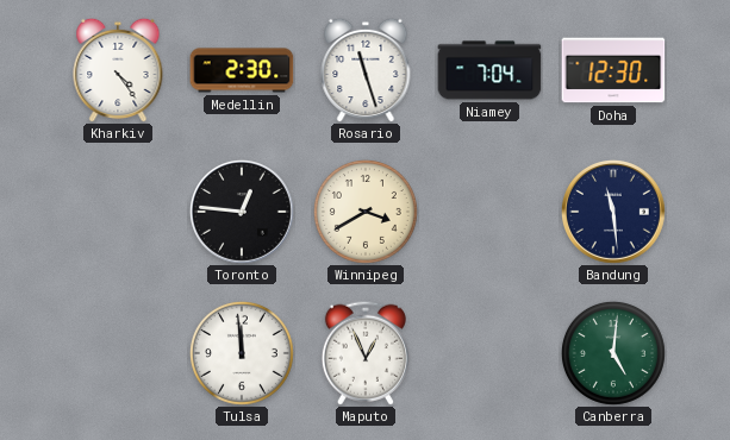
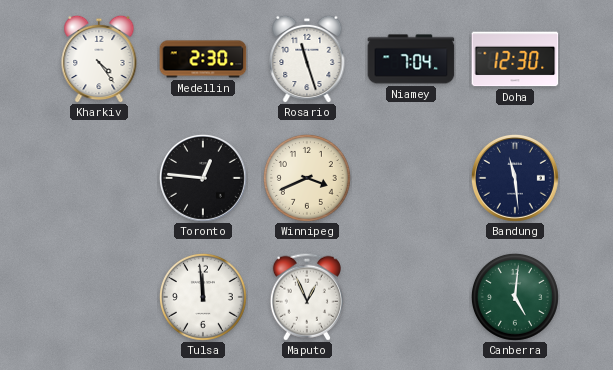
Winnipeg: 3:40 -> 3:41 (307, 178)
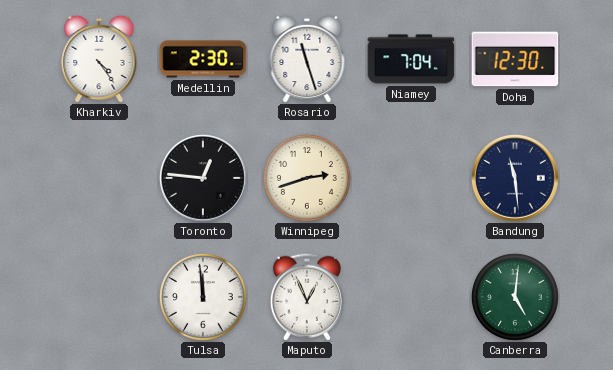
Winnipeg: 3:41 -> 2:42 (307, 178)
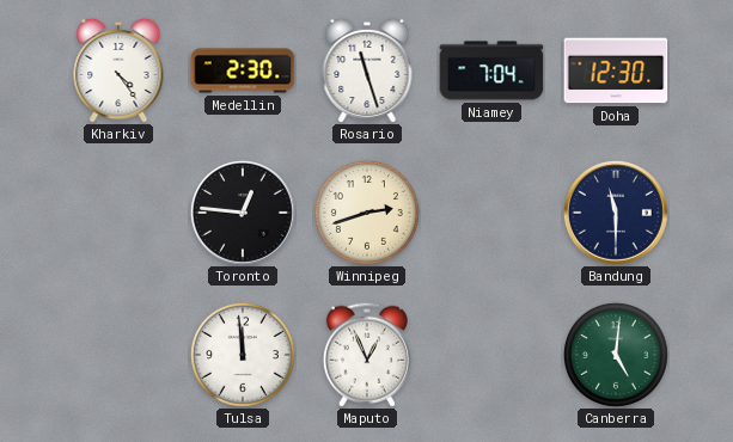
Bandung: 11:29 -> 11:30 (616, 213)
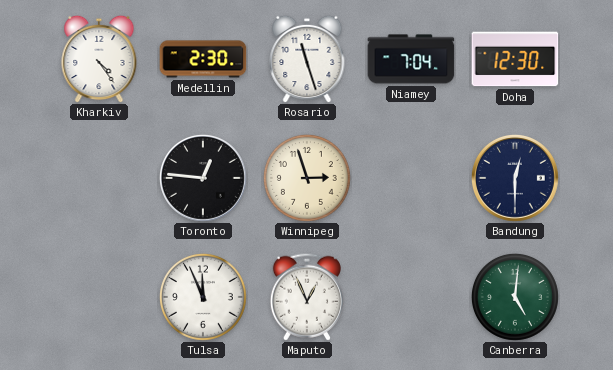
Winnipeg: 2:42 -> 2:57 (307, 178)
Bandung: 11:30 -> 12:30 (515, 178)
Tulsa: 11:59 -> 11:56 (203, 297)
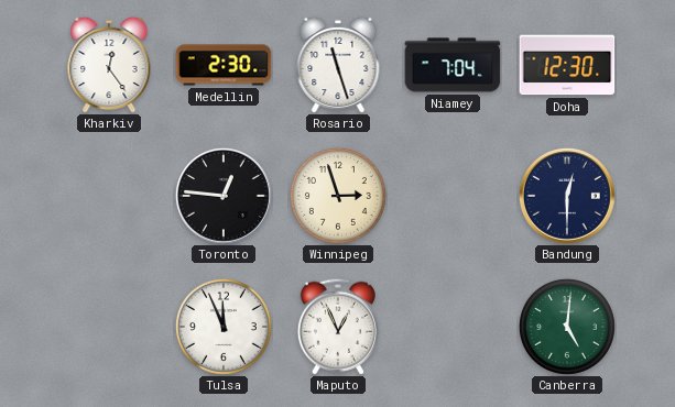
Kharkiv: 4:24 -> 12:24 (109, 65)
